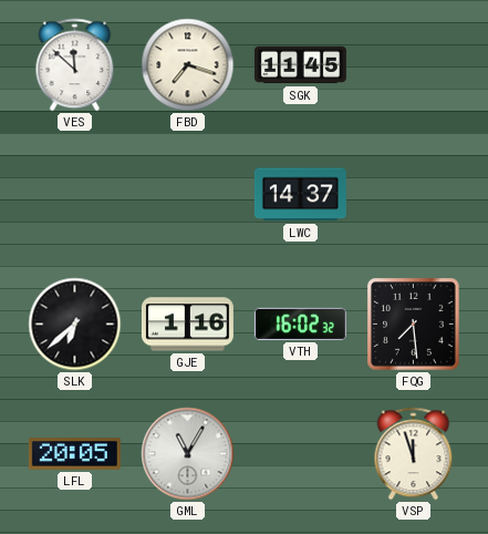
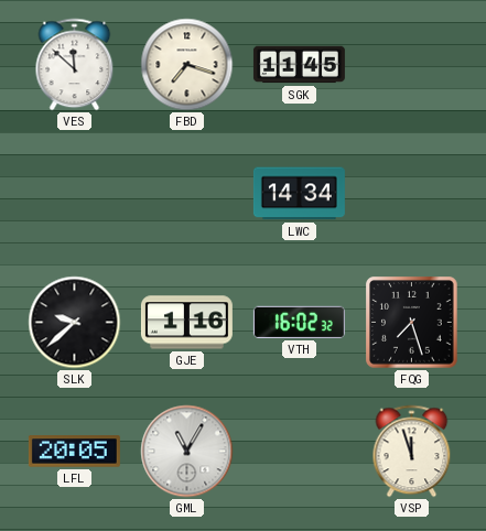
LWC: 14:37 -> 14:34 (299, 194)
SLK: 6:38 -> 9:38 (75, 323)
FQG: 7:29 -> 7:27 (412, 323)
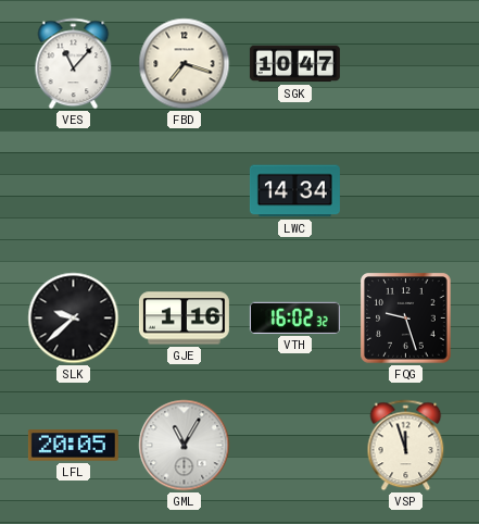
VES: 11:52 -> 11:07 (74, 64)
SGK: 11:45 -> 10:47 (294, 64)
FQG: 7:27 -> 9:27 (406, 319)
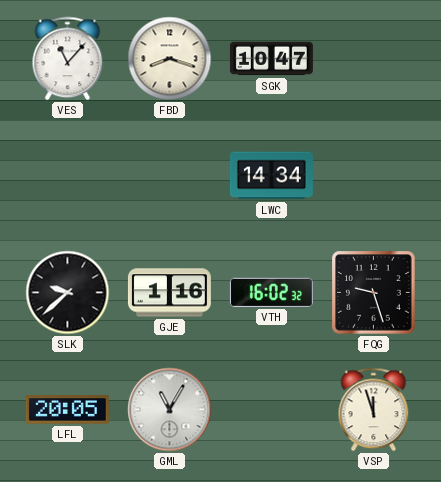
FBD: 7:18 -> 8:18 (170, 59)
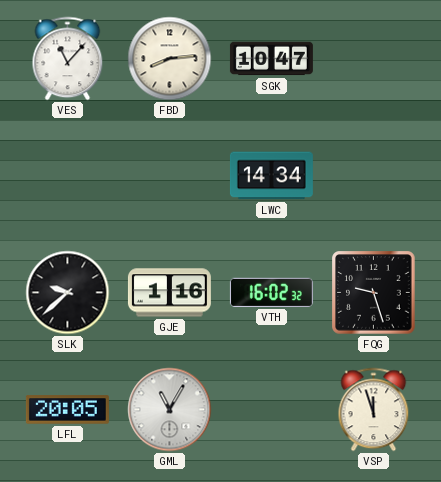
FBD: 8:18 -> 8:14 (170, 59)
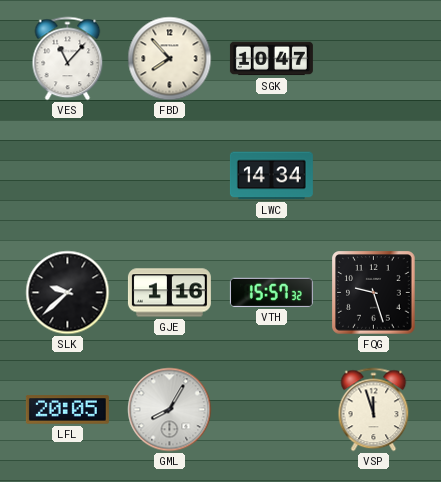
FBD: 8:14 -> 7:53 (170, 59)
VTH: 16:02 -> 15:57 (271, 292)
GML: 11:05 -> 8:05 (170, 410)
